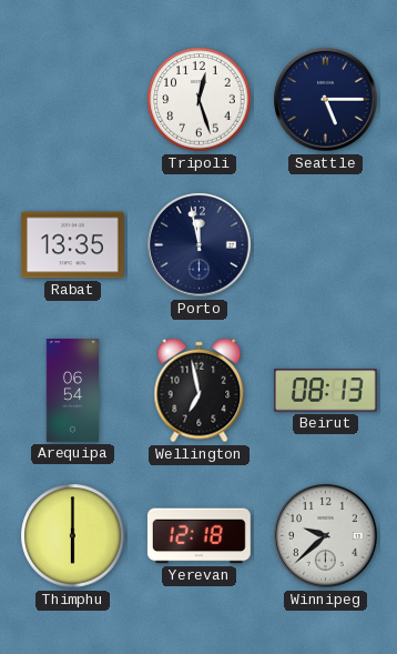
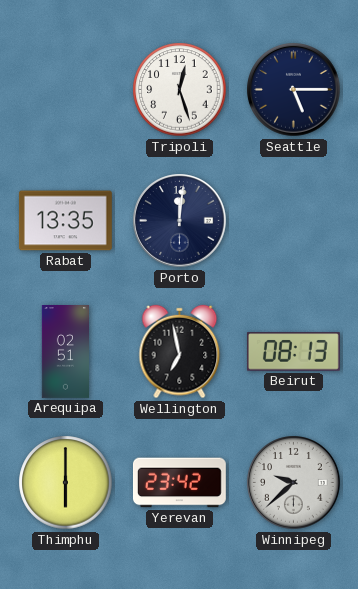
Porto: 11:58 -> 12:01 (180, 221)
Arequipa: 06:54 -> 02:51 (65, 352)
Yerevan: 12:18 -> 23:42 (179, 483)
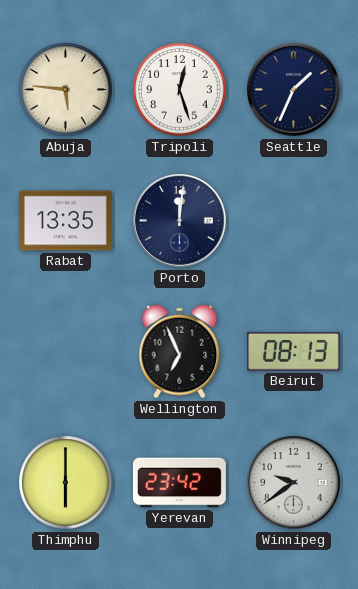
Abuja: none -> 5:46 (66, 90)
Seattle: 5:15 -> 1:34 (294, 90)
Arequipa: 02:51 -> none (65, 352)
Wellington: 6:58 -> 6:56 (180, 352)
Winnipeg: 9:38 -> 9:39 (294, 483)
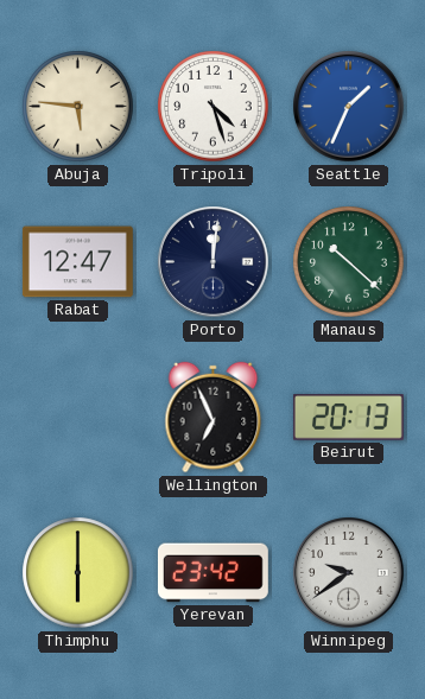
Tripoli: 12:27 -> 4:27 (214, 107)
Seattle dial: navy -> blue (349, 107)
Rabat: 13:35 -> 12:47 (77, 262)
Manaus: none -> 10:22 (349, 262)
Beirut: 08:13 -> 20:13 (348, 418)
